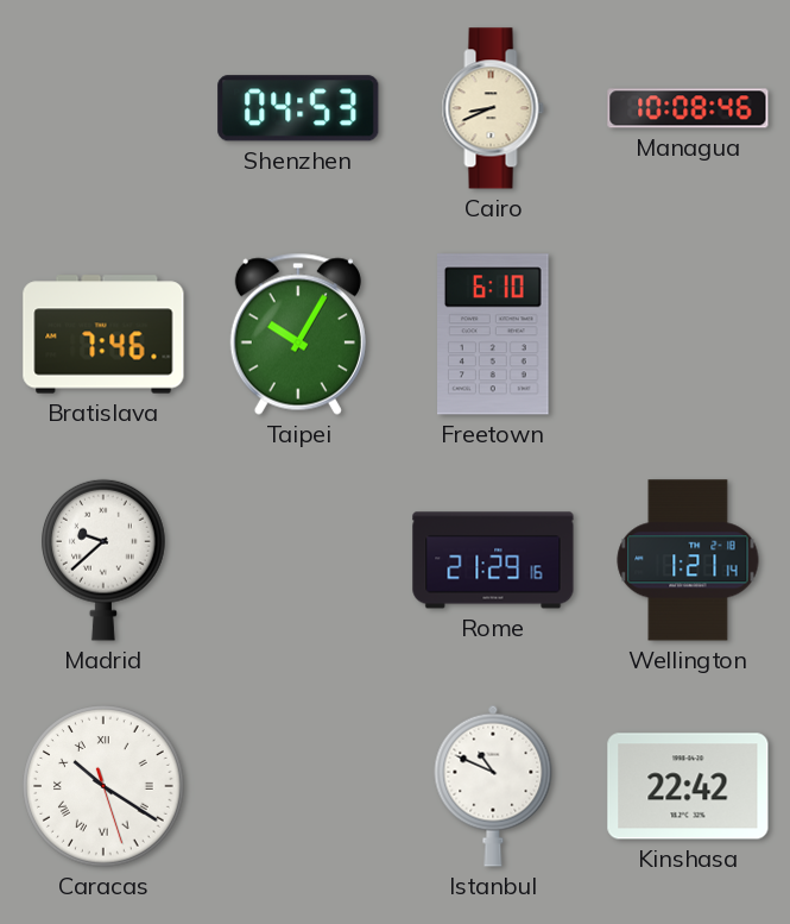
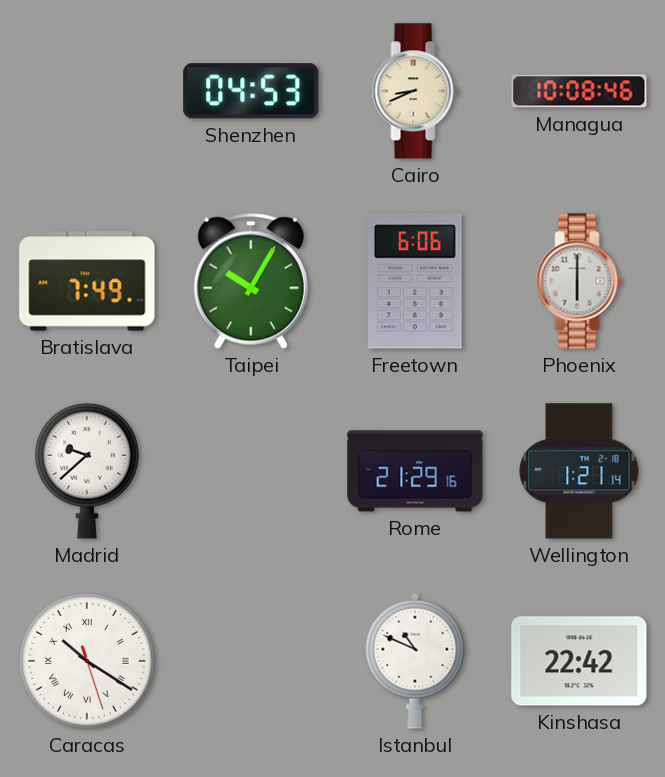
Bratislava: 7:46 -> 7:49 (87, 281)
Freetown: 6:10 -> 6:06 (416, 281)
Phoenix: none -> 6:00 (579, 281)
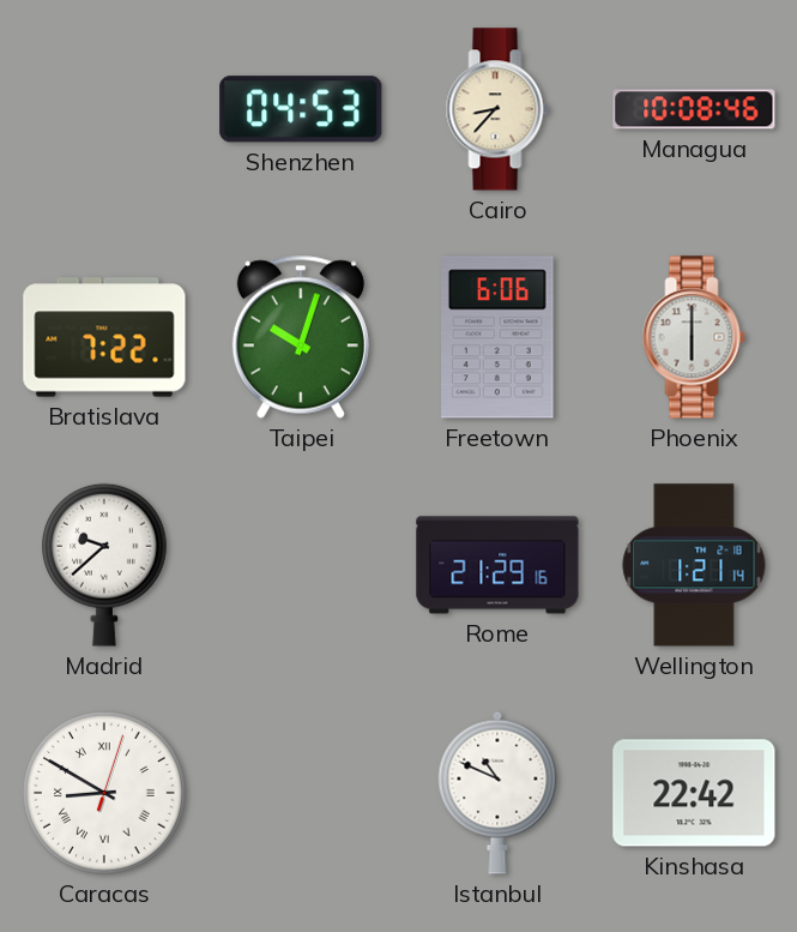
Cairo: 8:41 -> 8:37 (497, 109)
Bratislava: 7:49 -> 7:22 (104, 337)
Taipei: 10:05 -> 10:03 (301, 337)
Caracas: 10:20 -> 8:50 (104, 793)
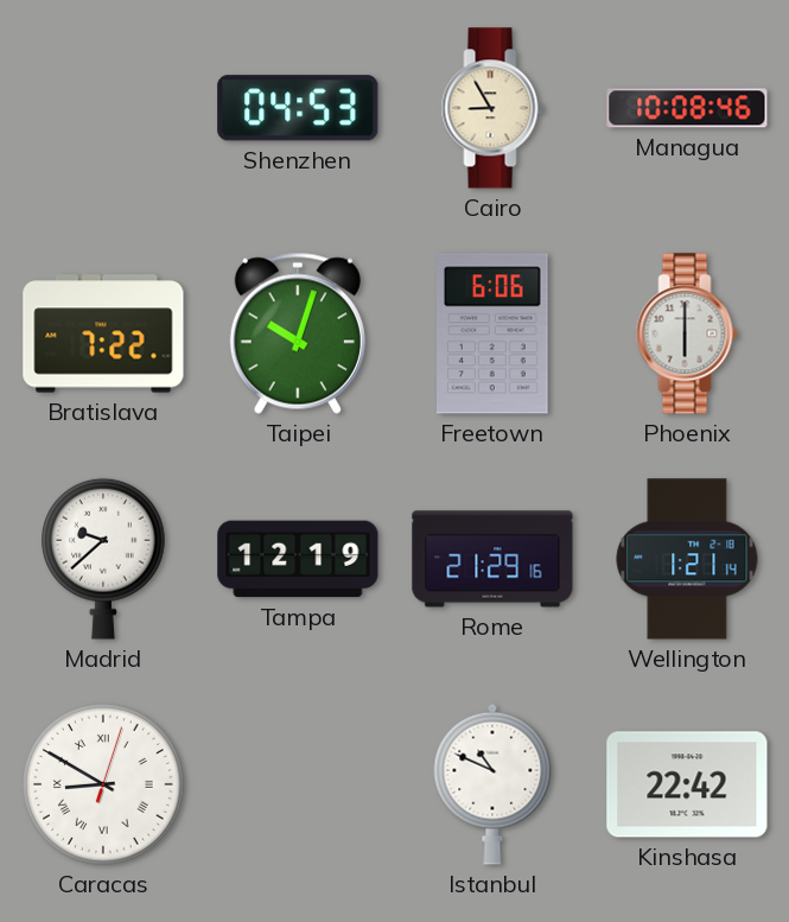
Cairo: 8:37 -> 8:55 (492, 108)
Tampa: none -> 12:19 (298, 559)
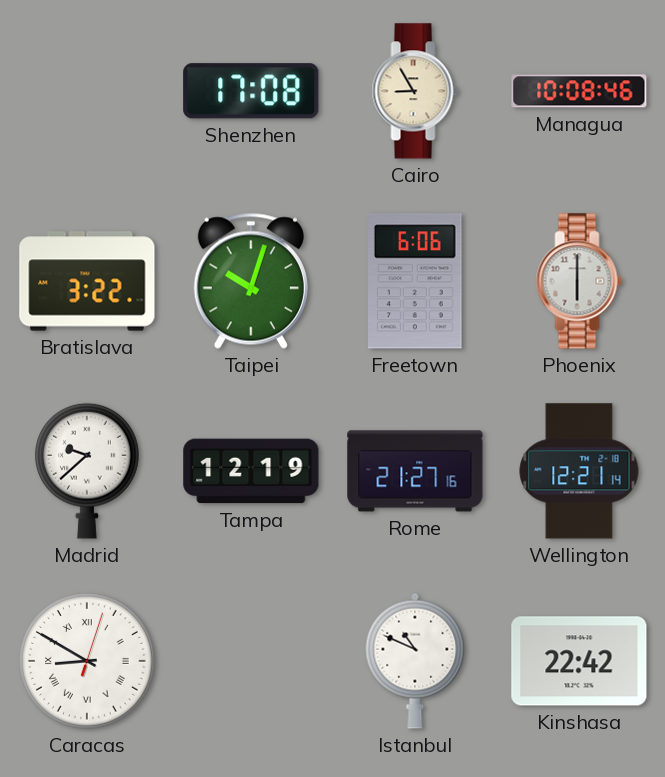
Shenzhen: 04:53 -> 17:08 (251, 91)
Bratislava: 7:22 -> 3:22 (87, 281)
Rome: 21:29 -> 21:27 (415, 471)
Wellington: 1:21 -> 12:21 (579, 471)
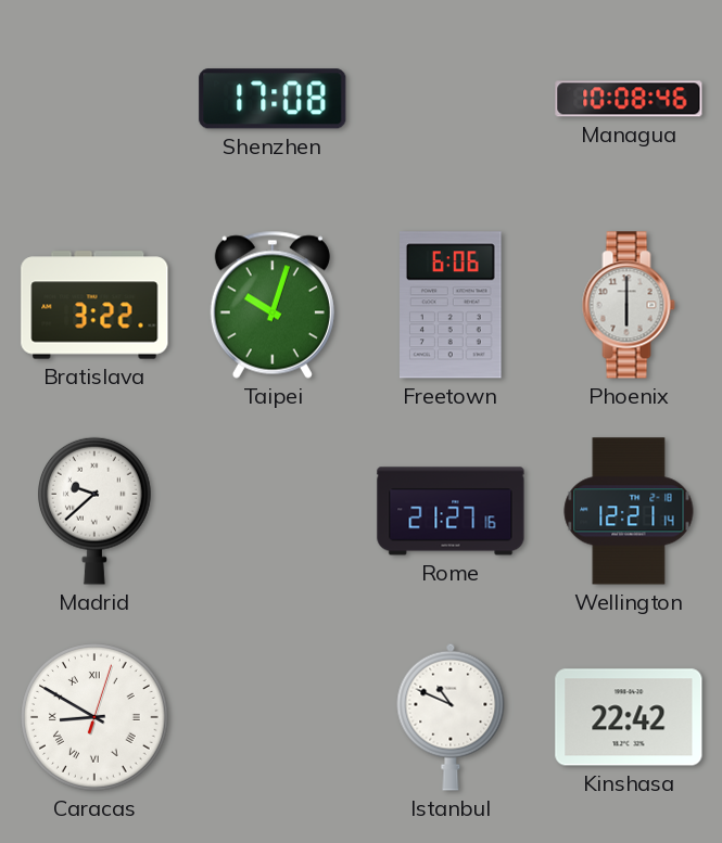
Cairo: 8:55 -> none (415, 91)
Tampa: 12:19 -> none (251, 471)
